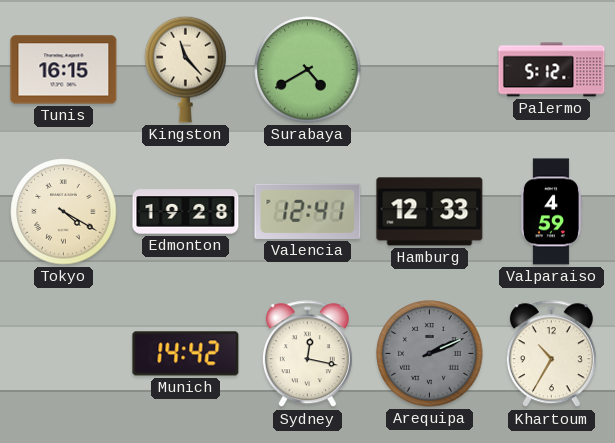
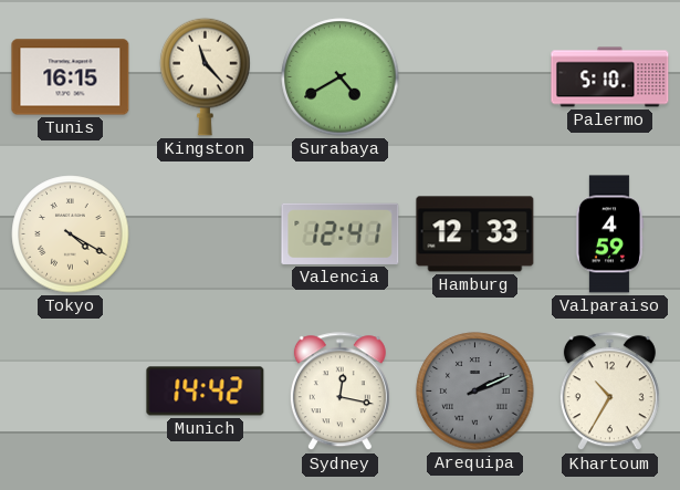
Palermo: 5:12 -> 5:10 (610, 77)
Edmonton: 19:28 -> none (186, 212)
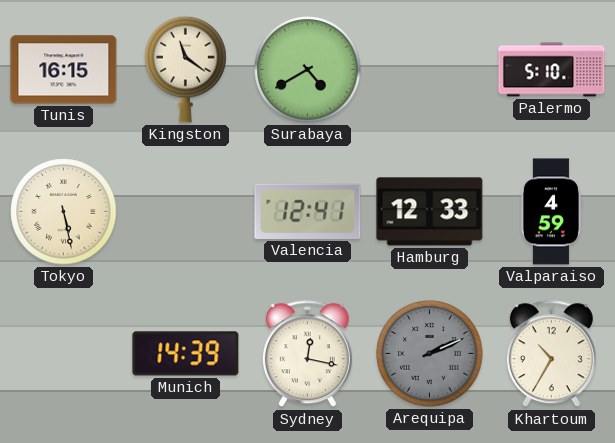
Kingston: 11:23 -> 11:21 (186, 69)
Tokyo: 4:20 -> 5:28 (64, 212)
Munich: 14:42 -> 14:39 (186, 354)
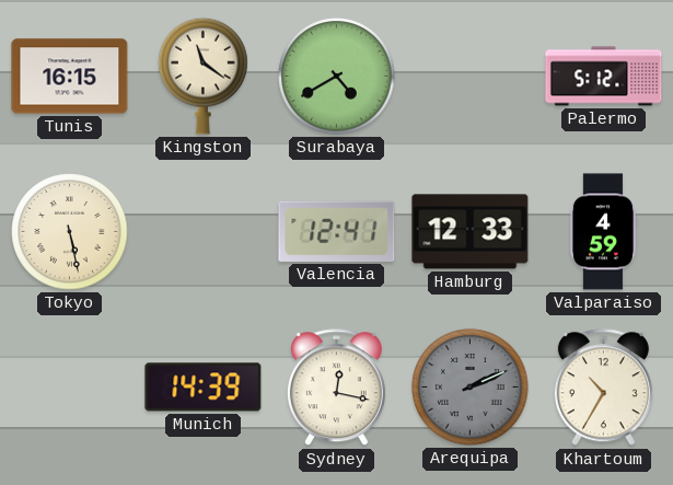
Palermo: 5:10 -> 5:12 (604, 77)
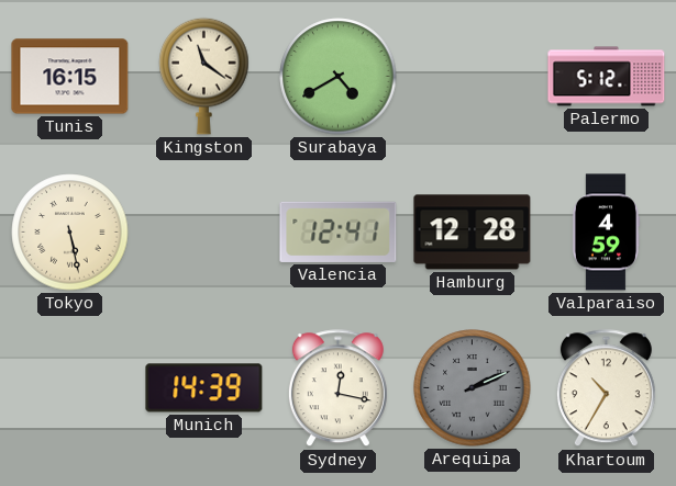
Hamburg: 12:33 -> 12:28 (473, 233)
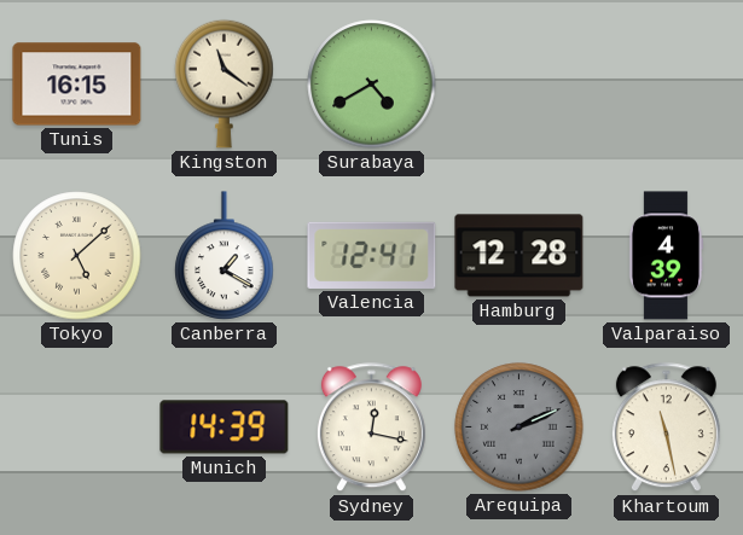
Palermo: 5:12 -> none (607, 77)
Tokyo: 5:28 -> 5:08 (77, 256)
Canberra: none -> 1:20 (225, 256)
Valparaiso: 4:59 -> 4:39 (666, 256)
Khartoum: 10:35 -> 11:28 (666, 428)
